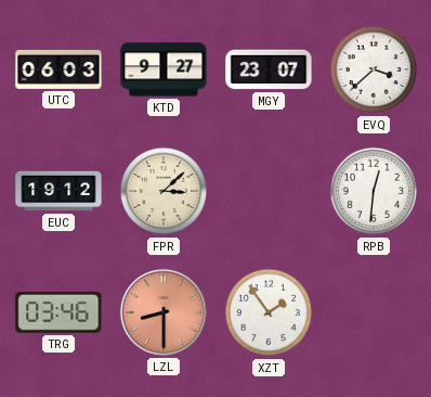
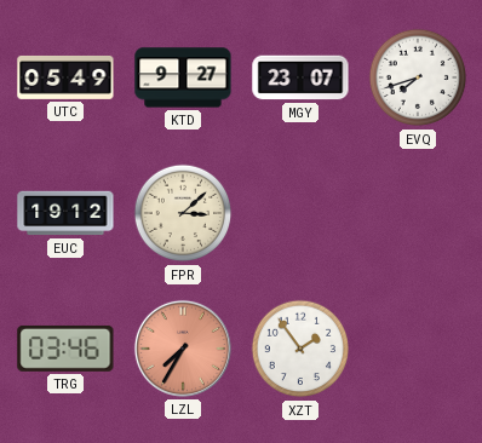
UTC: 06:03 -> 05:49 (65, 77)
EVQ: 3:38 -> 7:42 (418, 77)
RPB: 12:31 -> none (374, 191)
LZL: 8:30 -> 7:35 (183, 349)
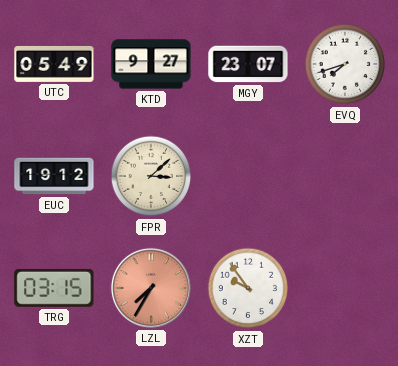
TRG: 03:46 -> 03:15 (54, 288)
XZT: 1:54 -> 9:54 (248, 288)
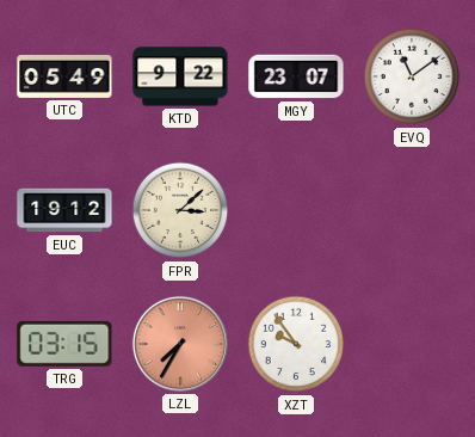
KTD: 9:27 -> 9:22 (180, 76)
EVQ: 7:42 -> 11:09 (412, 76)
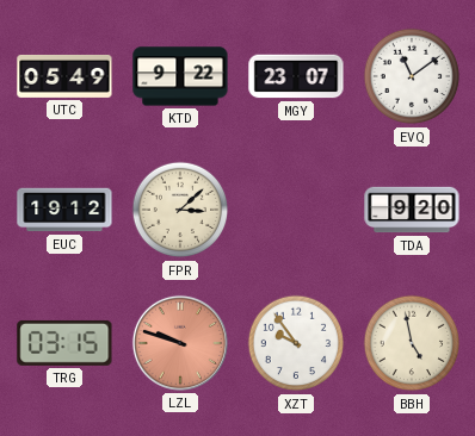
TDA: none -> 9:20 (412, 210)
LZL: 7:35 -> 9:48 (180, 343)
BBH: none -> 4:58 (412, 343)
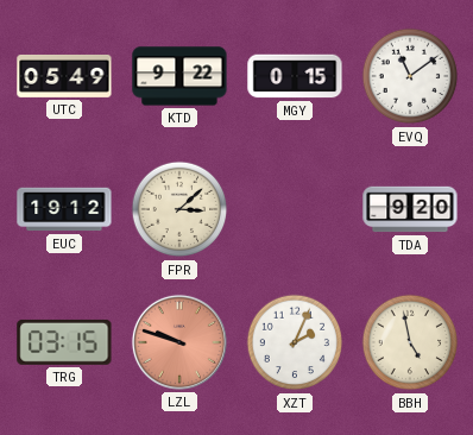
MGY: 23:07 -> 0:15 (295, 76)
XZT: 9:54 -> 2:04 (295, 342)
